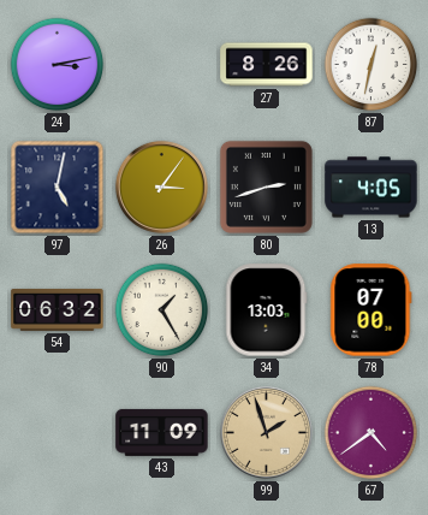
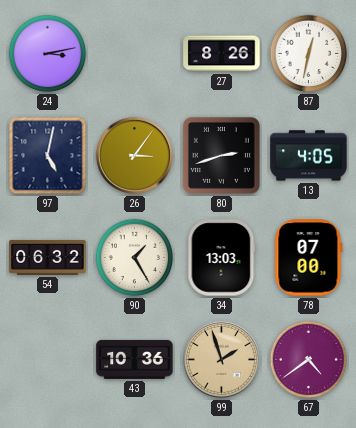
43: 11:09 -> 10:36 (135, 359)
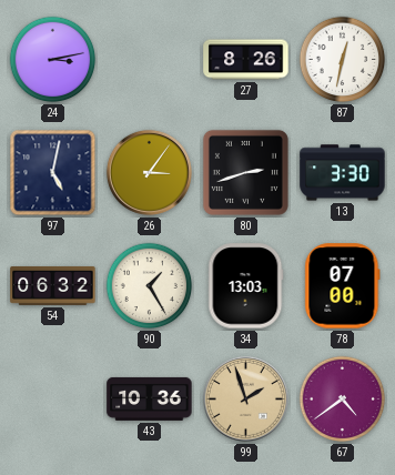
13: 4:05 -> 3:30 (343, 173)
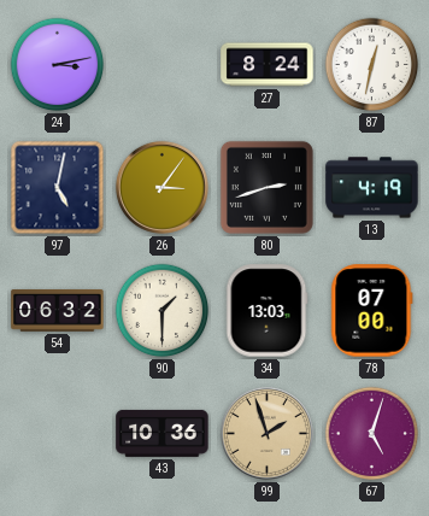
27: 8:26 -> 8:24 (268, 65)
13: 3:30 -> 4:19 (372, 188)
90: 1:25 -> 1:30 (163, 311)
67: 4:39 -> 5:03 (372, 434)
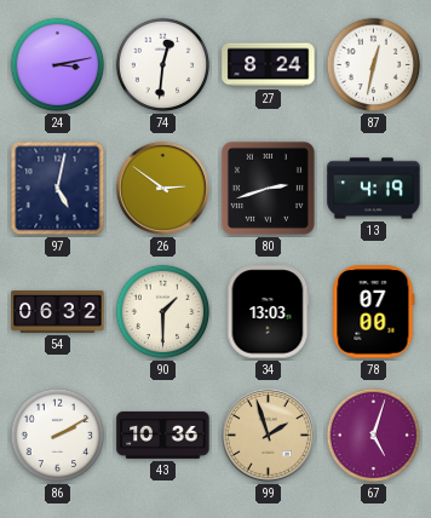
74: none -> 12:31 (163, 65)
26: 3:06 -> 2:51 (162, 188)
86: none -> 2:10 (58, 436)
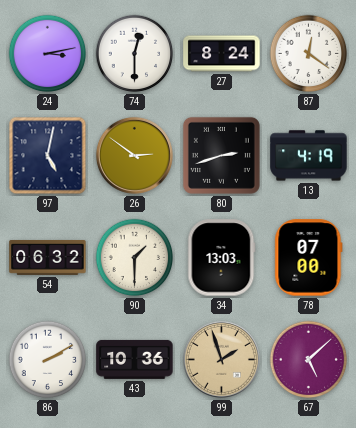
74: 12:31 -> 12:30 (135, 54)
87: 12:32 -> 12:21 (309, 54)
67: 5:03 -> 5:08 (309, 360)
